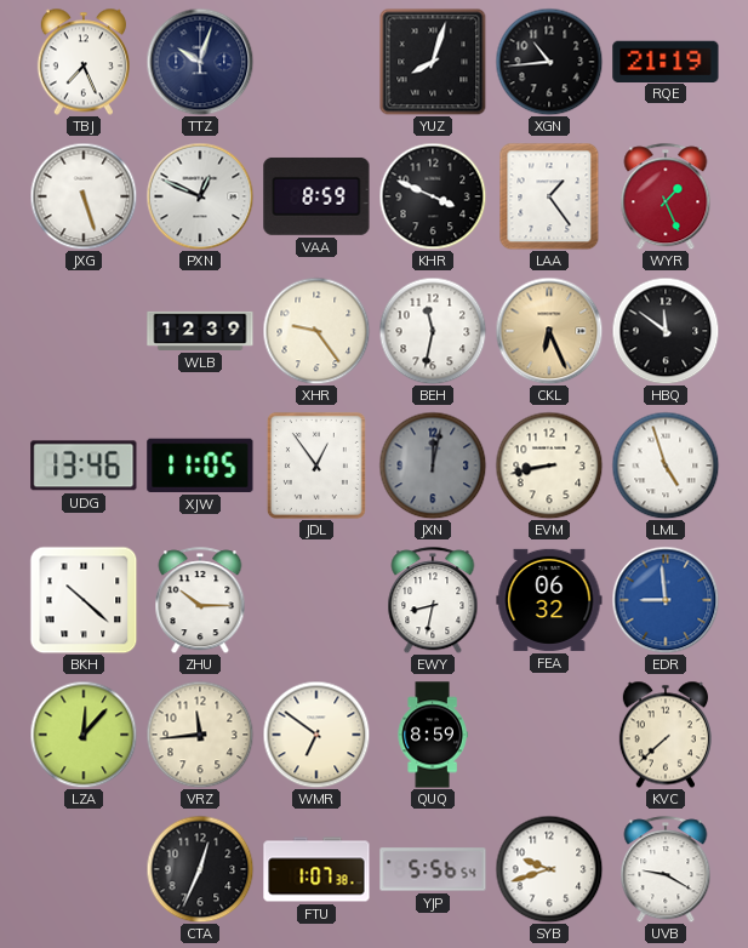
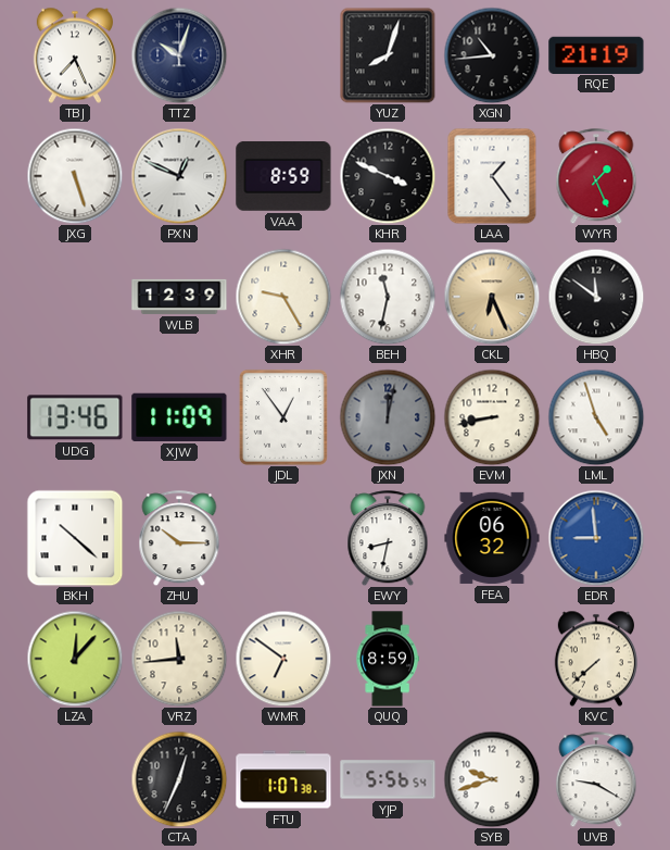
XHR: 9:24 -> 9:25 (283, 297)
XJW: 11:05 -> 11:09 (179, 417)
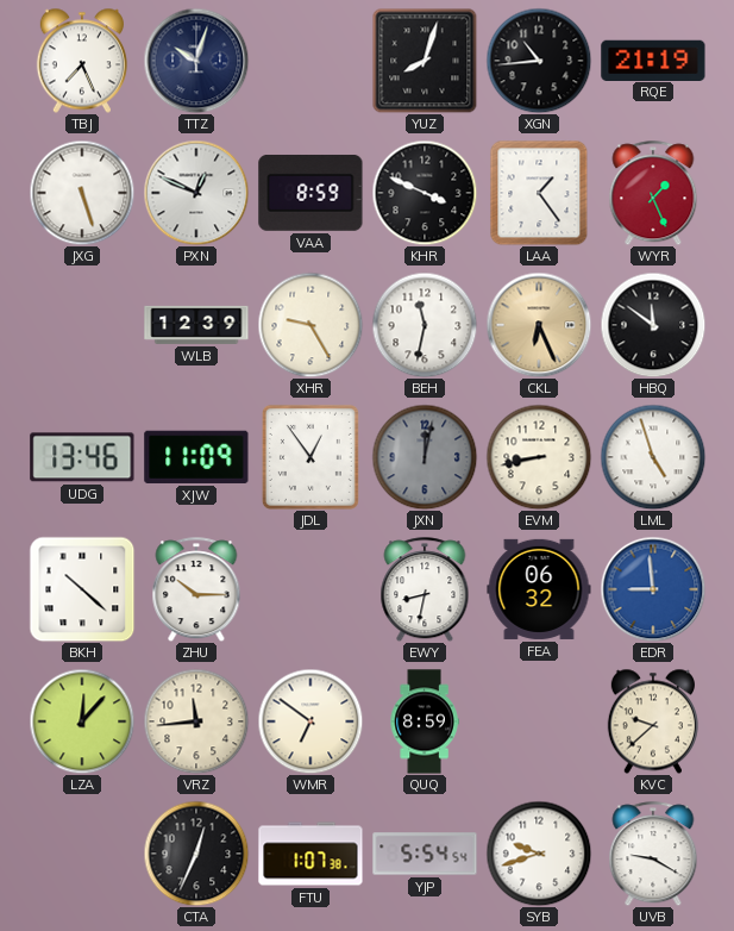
KVC: 7:38 -> 9:38 (653, 721)
YJP: 5:56 -> 5:54 (425, 854)
